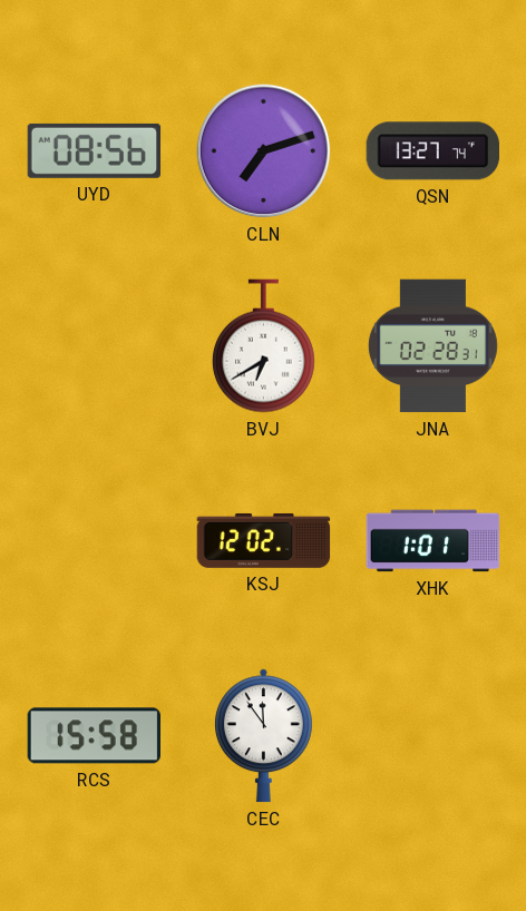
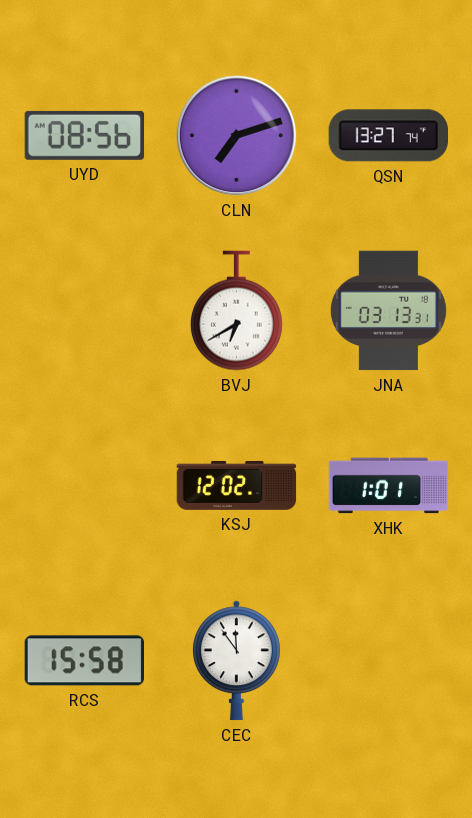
JNA: 02:28 -> 03:13 (388, 311)
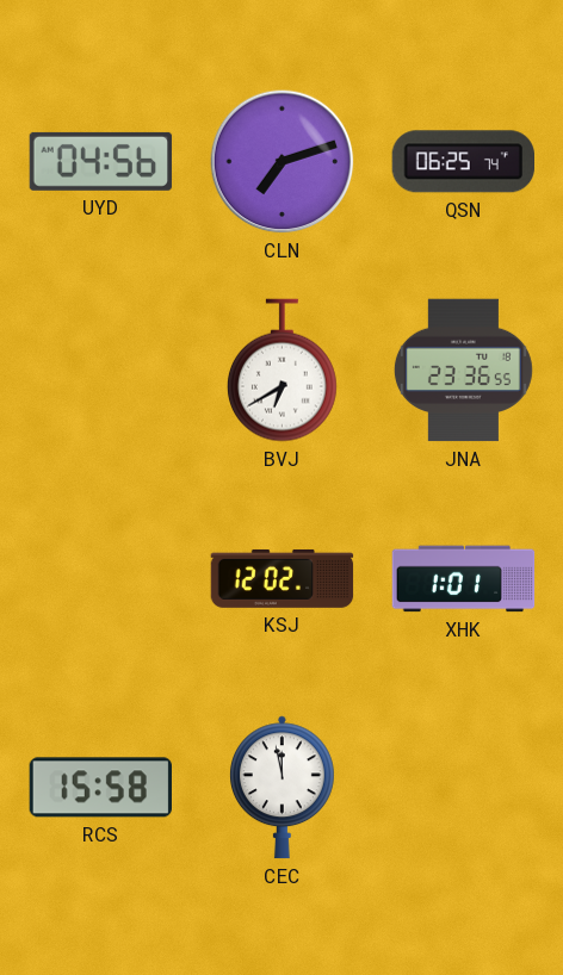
UYD: 08:56 -> 04:56 (101, 161)
QSN: 13:27 -> 06:25 (463, 162)
JNA: 03:13 -> 23:36 (463, 371)
CEC: 11:54 -> 11:58 (281, 788)
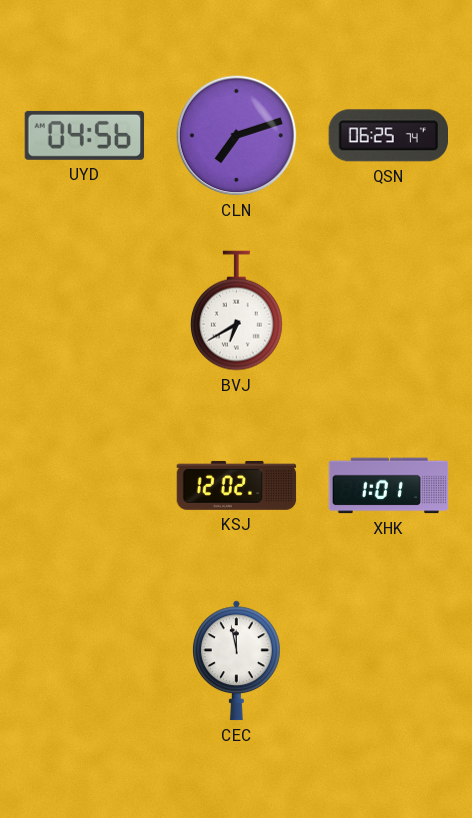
JNA: 23:36 -> none (463, 371)
RCS: 15:58 -> none (100, 788)
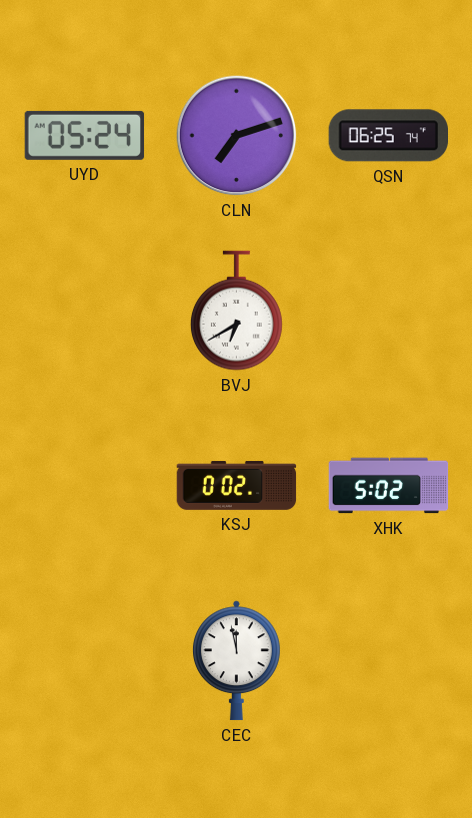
UYD: 04:56 -> 05:24 (85, 135)
KSJ: 12:02 -> 0:02 (237, 485)
XHK: 1:01 -> 5:02 (389, 486)
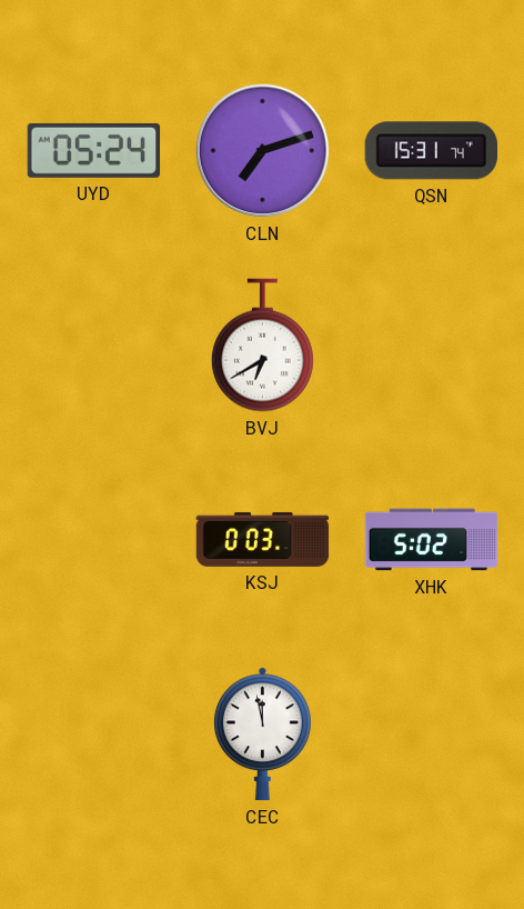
QSN: 06:25 -> 15:31 (431, 151)
KSJ: 0:02 -> 0:03 (263, 539)
